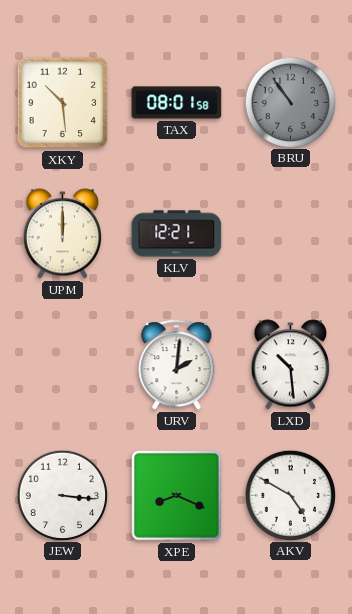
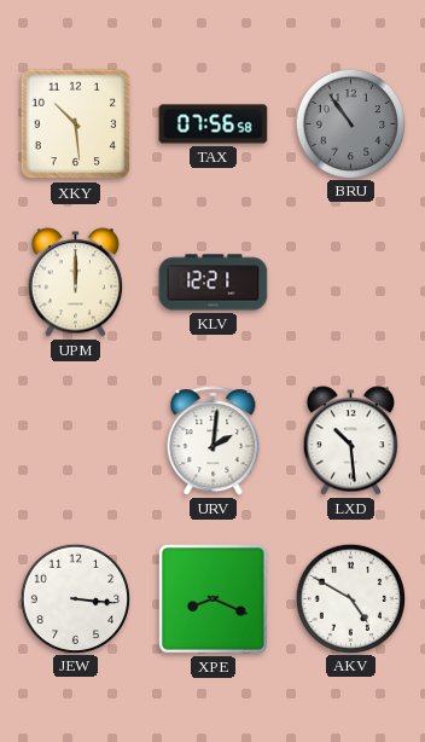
TAX: 08:01 -> 07:56 (214, 124)
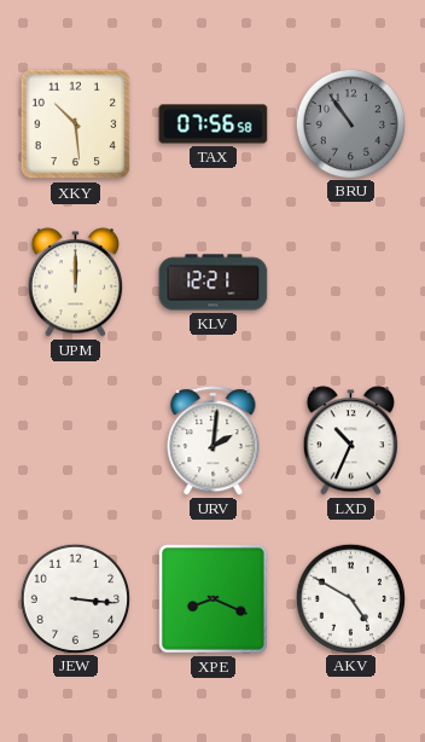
LXD: 10:29 -> 10:34 (350, 441)
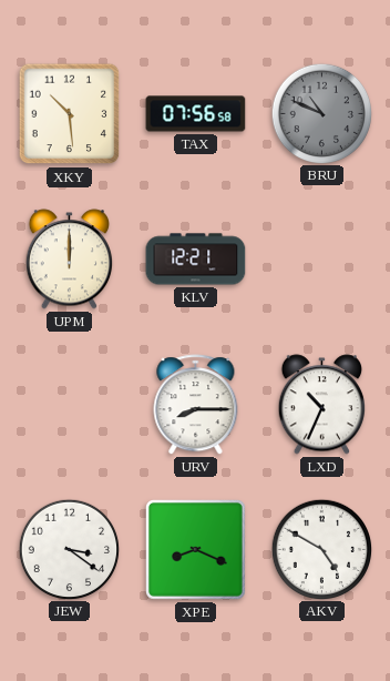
BRU: 10:54 -> 10:49 (321, 113)
URV: 2:01 -> 8:15 (196, 405)
JEW: 3:16 -> 3:21 (69, 549)
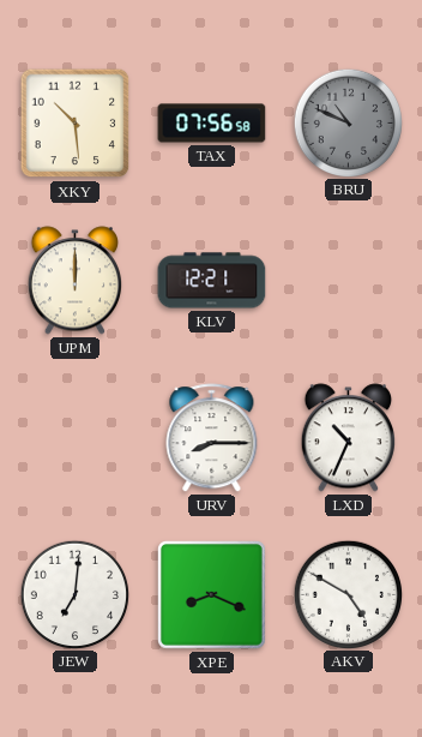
JEW: 3:21 -> 7:01 (74, 594)
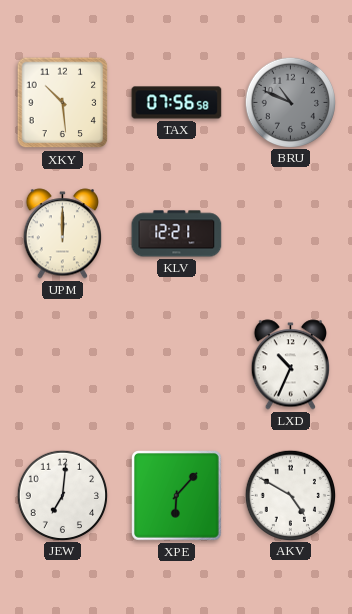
URV: 8:15 -> none (212, 438)
XPE: 8:19 -> 6:07 (177, 496)
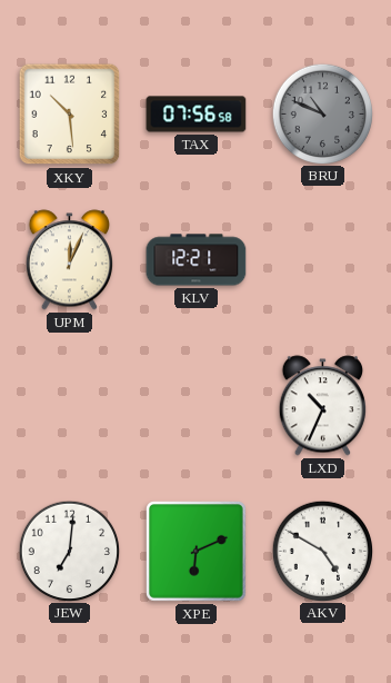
UPM: 12:00 -> 12:04 (69, 260)
XPE: 6:07 -> 6:11 (197, 552)
